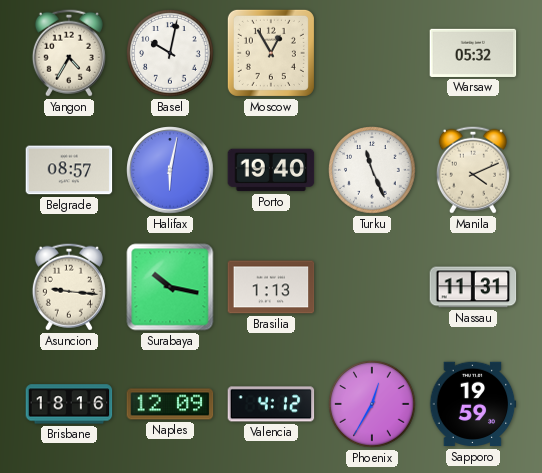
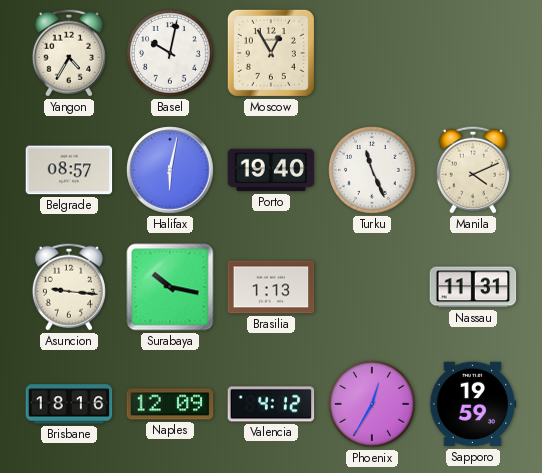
Warsaw: 05:32 -> none (473, 53)
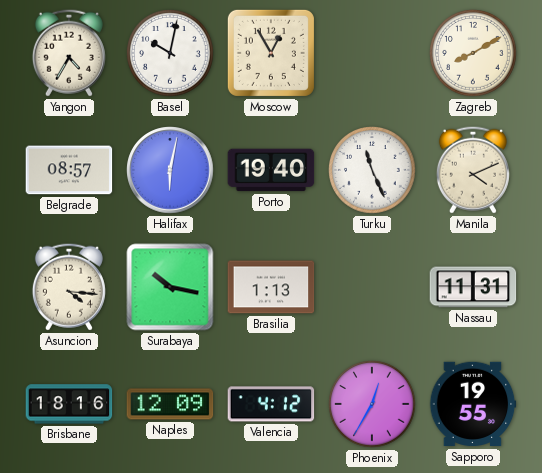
Zagreb: none -> 8:10 (473, 53)
Asuncion: 9:16 -> 4:16 (69, 287)
Sapporo: 19:59 -> 19:55 (473, 404)
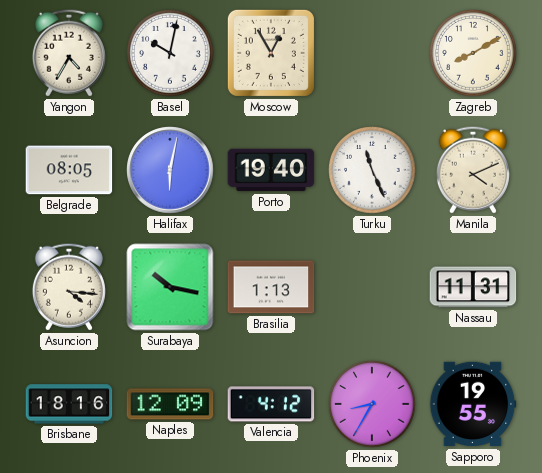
Belgrade: 08:57 -> 08:05 (69, 170)
Phoenix: 12:35 -> 8:35 (372, 404)
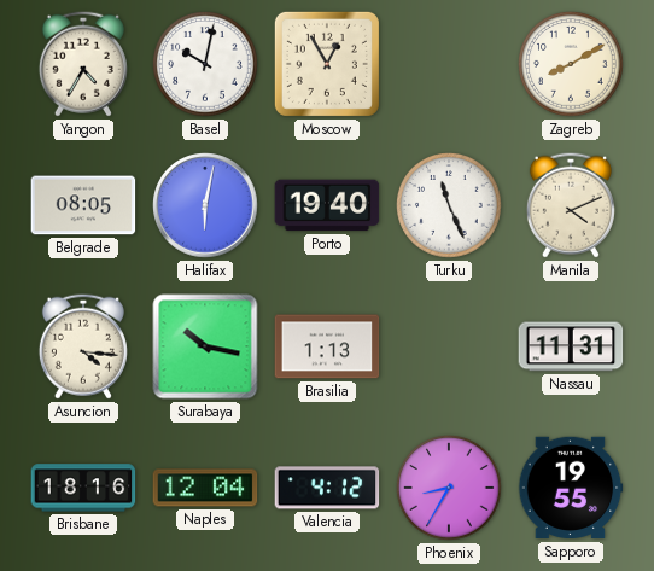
Naples: 12:09 -> 12:04 (205, 488)
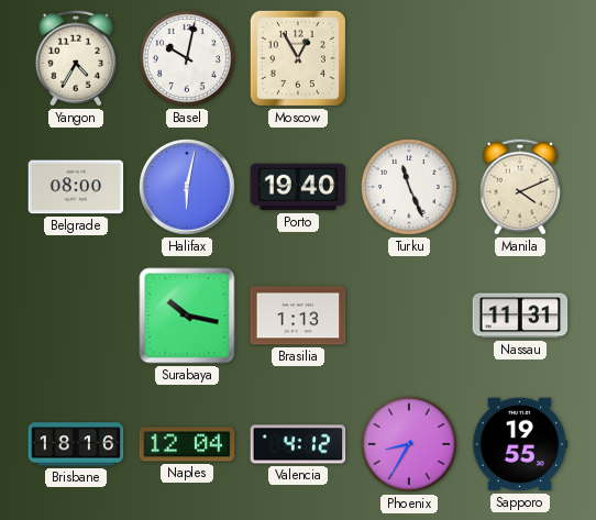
Zagreb: 8:10 -> none (571, 64)
Belgrade: 08:05 -> 08:00 (76, 187)
Asuncion: 4:16 -> none (83, 346)
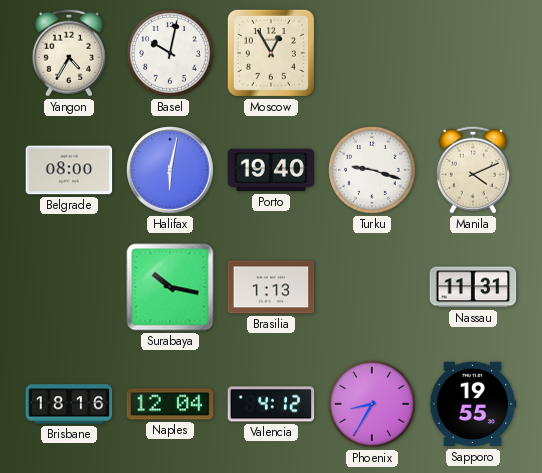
Turku: 11:26 -> 9:18 (372, 170)
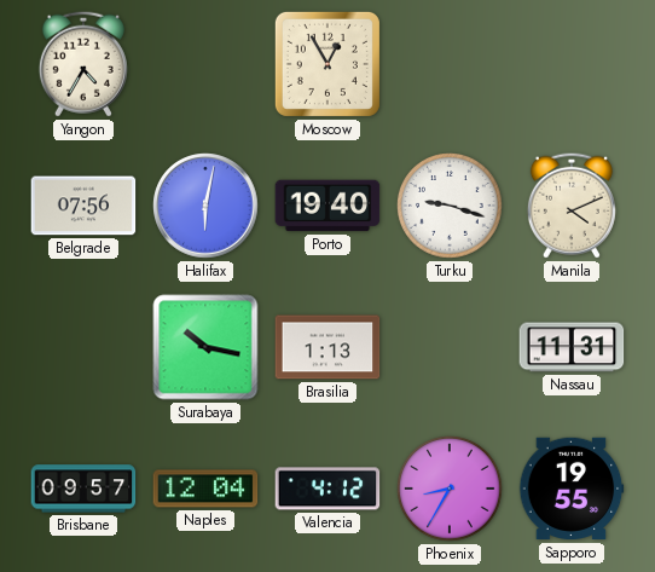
Basel: 10:02 -> none (170, 53)
Belgrade: 08:00 -> 07:56 (83, 206)
Brisbane: 18:16 -> 09:57 (83, 489)
